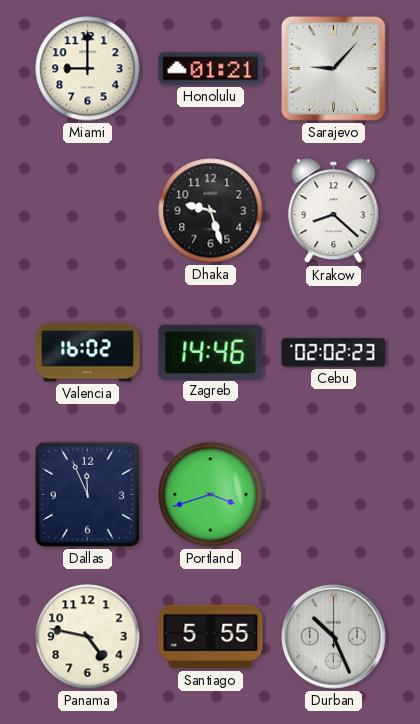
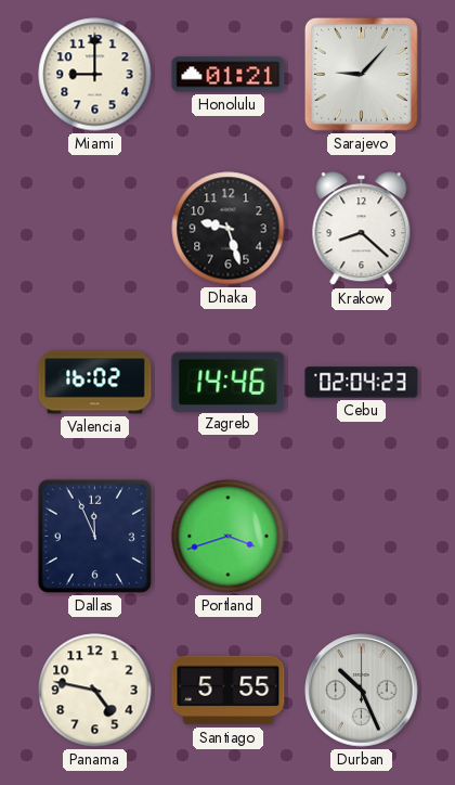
Cebu: 02:02 -> 02:04 (362, 383)
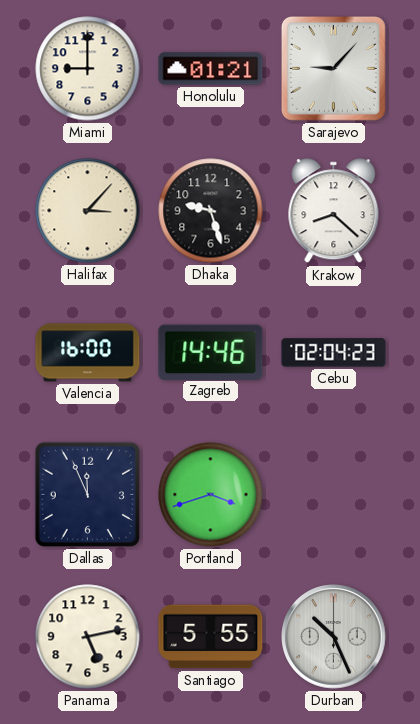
Halifax: none -> 3:07 (88, 211)
Valencia: 16:02 -> 16:00 (88, 353)
Panama: 4:47 -> 5:13 (88, 637)
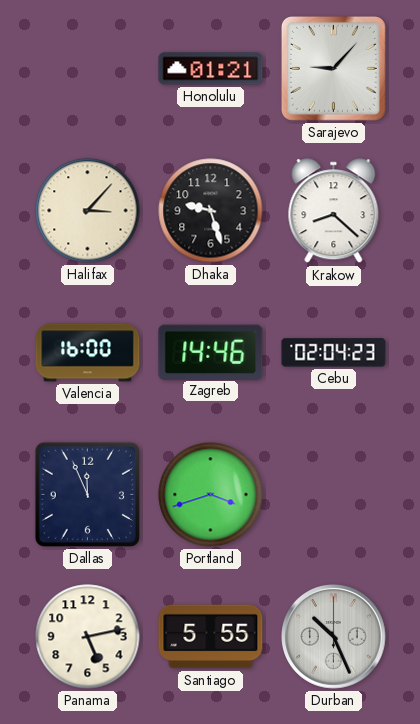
Miami: 9:00 -> none (88, 69)
